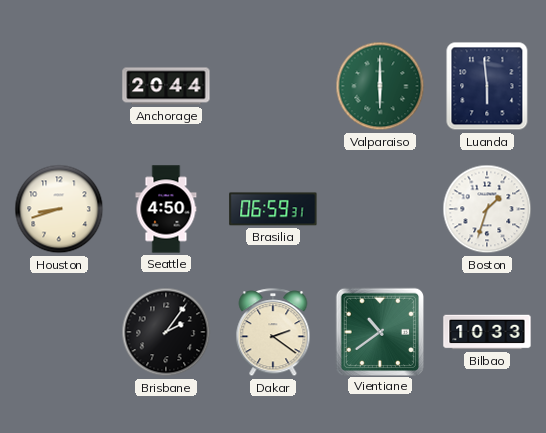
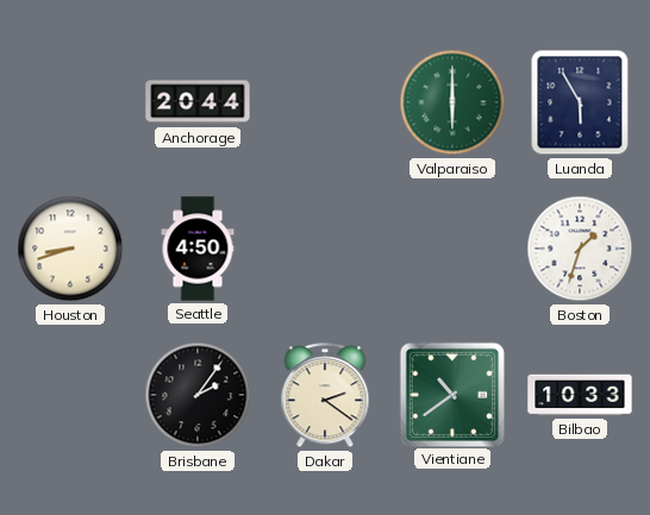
Luanda: 5:59 -> 5:55 (580, 102)
Brasilia: 06:59 -> none (273, 209)
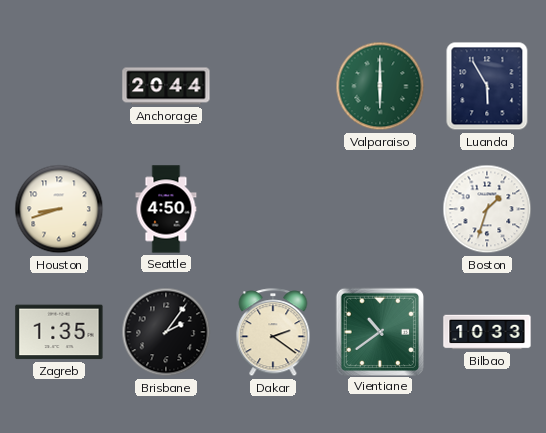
Zagreb: none -> 1:35 (59, 332)
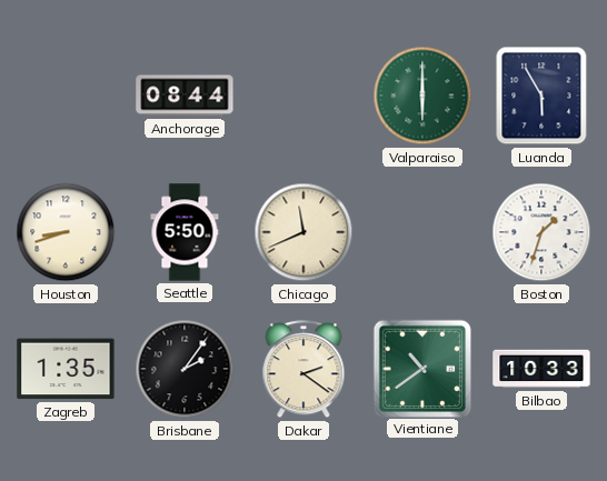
Anchorage: 20:44 -> 08:44 (185, 96)
Seattle: 4:50 -> 5:50 (185, 232)
Chicago: none -> 11:41 (303, 232)
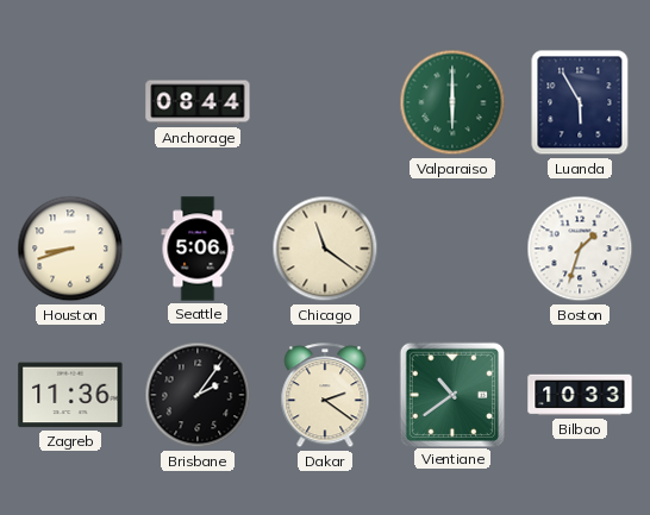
Seattle: 5:50 -> 5:06 (198, 249)
Chicago: 11:41 -> 11:21 (325, 249)
Zagreb: 1:35 -> 11:36 (70, 395)
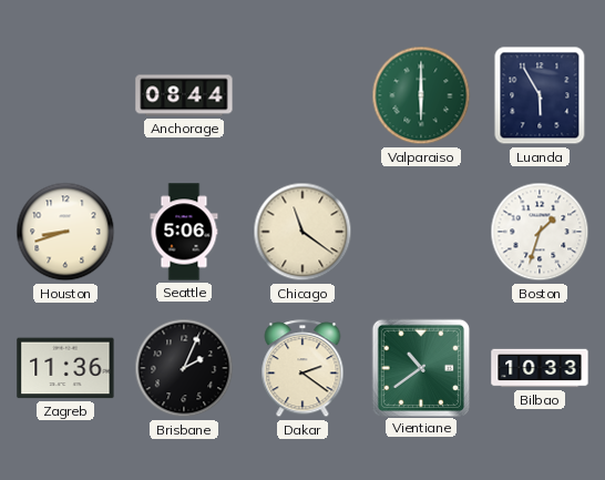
Brisbane: 2:06 -> 2:04 (184, 368)
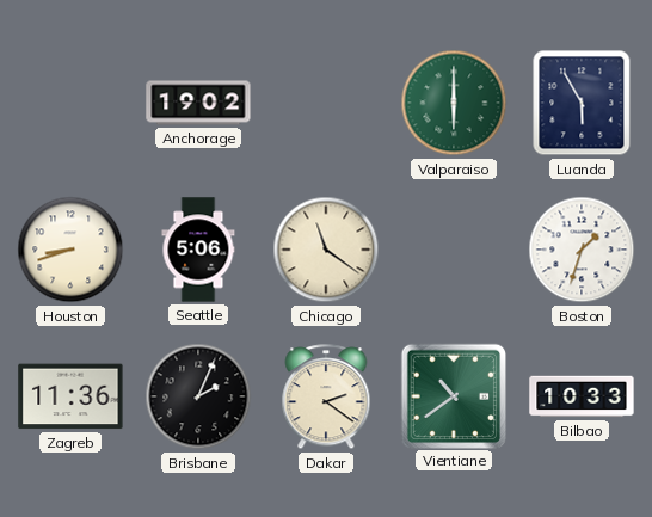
Anchorage: 08:44 -> 19:02 (198, 103)
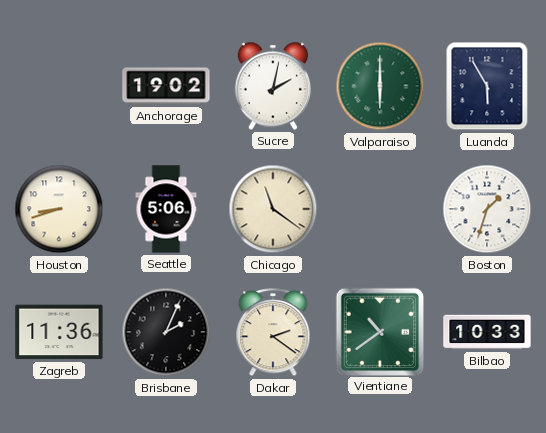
Sucre: none -> 2:02 (273, 86)
